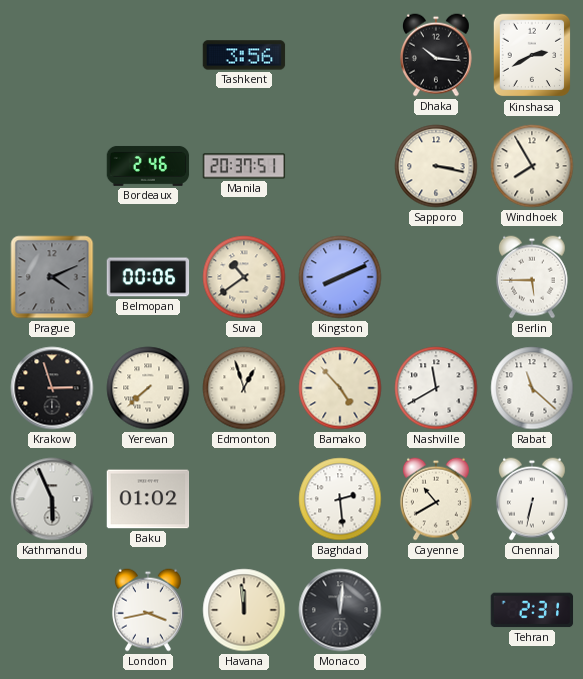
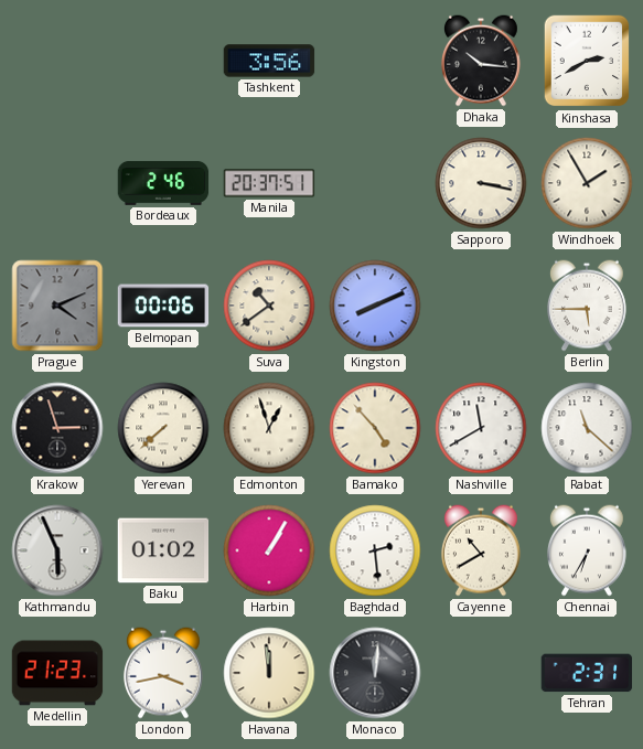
Windhoek: 7:55 -> 1:55 (587, 183)
Harbin: none -> 1:05 (269, 550)
Chennai: 6:32 -> 6:35 (587, 550)
Medellin: none -> 21:23 (57, 673)
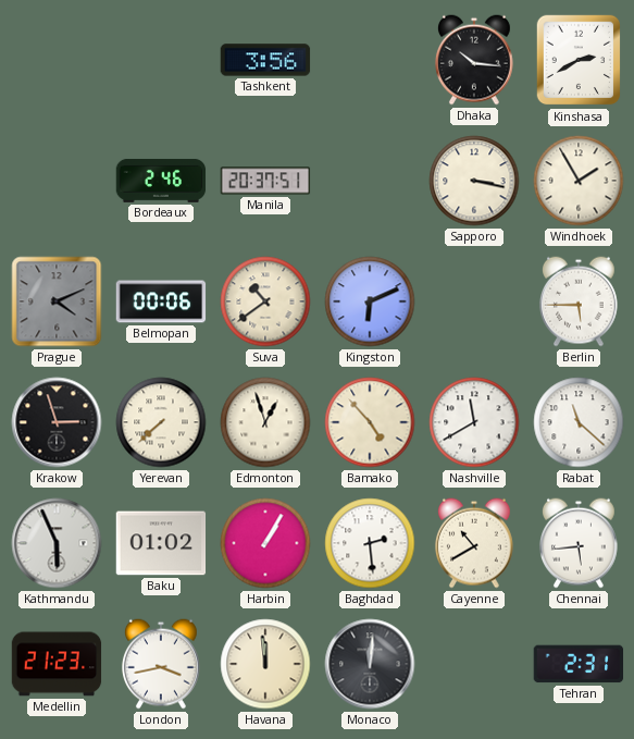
Kingston: 8:11 -> 6:11 (370, 301)
Chennai: 6:35 -> 5:44 (579, 543)
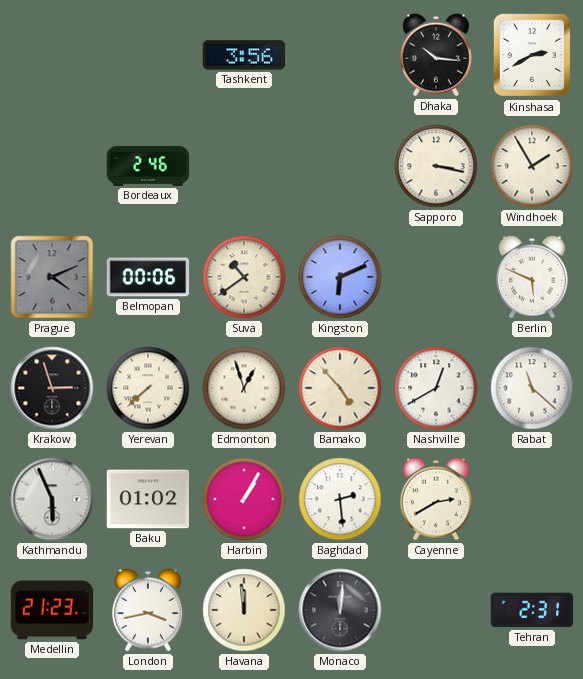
Manila: 20:37 -> none (265, 181)
Berlin: 5:45 -> 5:49 (532, 277)
Nashville: 11:40 -> 12:40 (436, 388)
Cayenne: 10:40 -> 2:40 (436, 499)
Chennai: 5:44 -> none (579, 543)
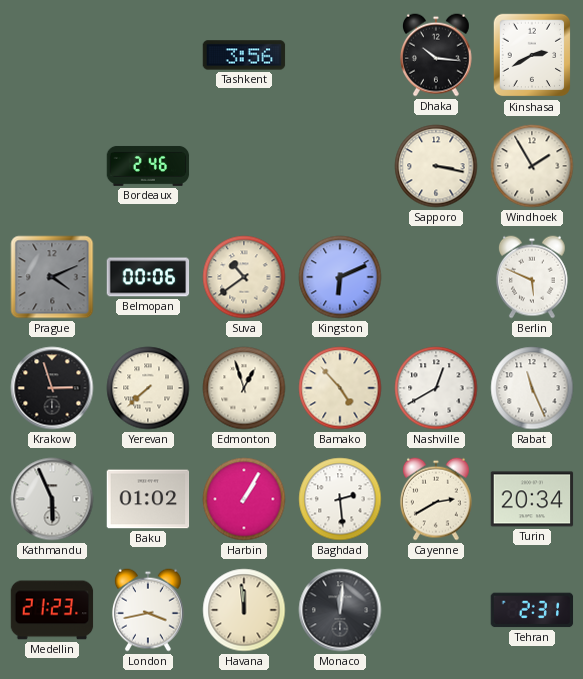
Rabat: 11:22 -> 11:26 (532, 388)
Turin: none -> 20:34 (532, 499)
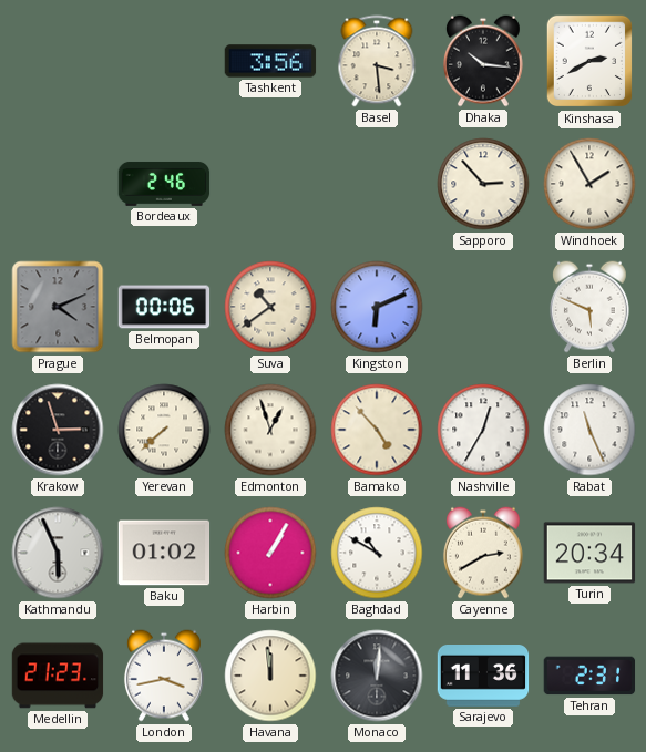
Basel: none -> 3:29 (377, 61)
Sapporo: 3:17 -> 2:53 (483, 184)
Nashville: 12:40 -> 12:35 (483, 430)
Baghdad: 2:29 -> 10:50 (377, 553)
Sarajevo: none -> 11:36 (483, 677)
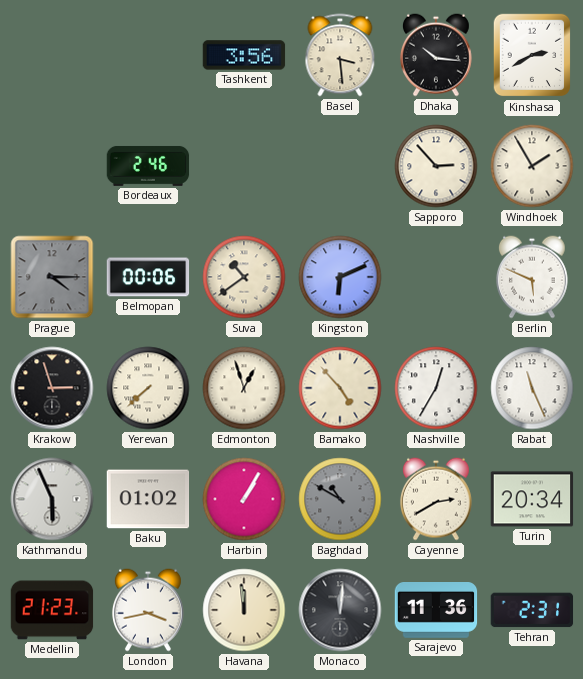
Prague: 4:11 -> 4:15 (52, 277)
Baghdad dial: white -> grey (340, 499)
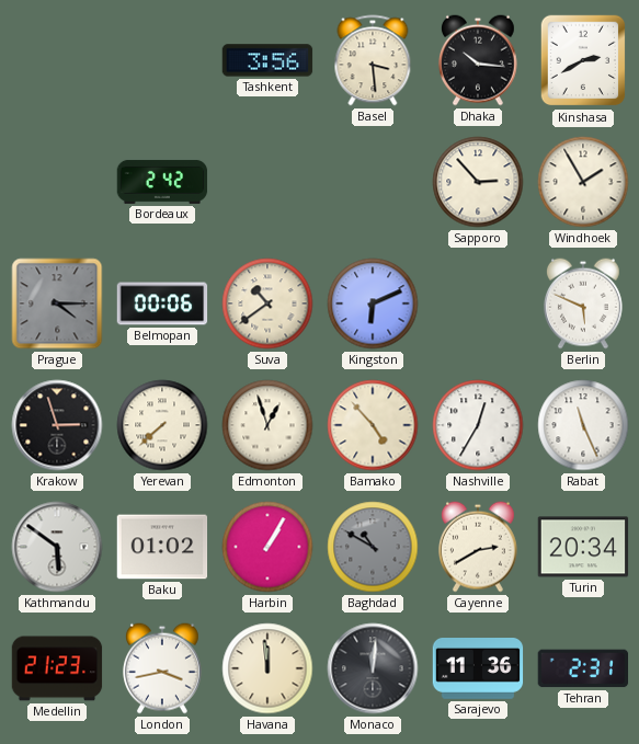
Bordeaux: 2:46 -> 2:42 (162, 182)
Kathmandu: 5:56 -> 5:51 (57, 547)
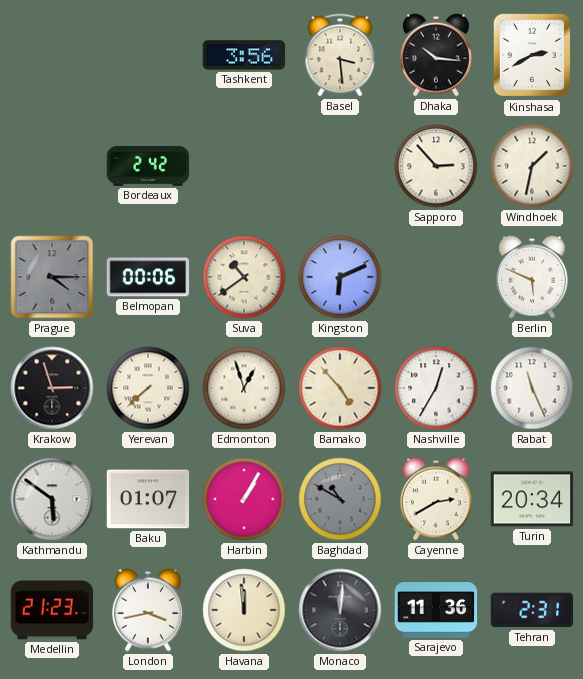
Windhoek: 1:55 -> 1:32 (532, 166)
Baku: 01:02 -> 01:07 (148, 499)
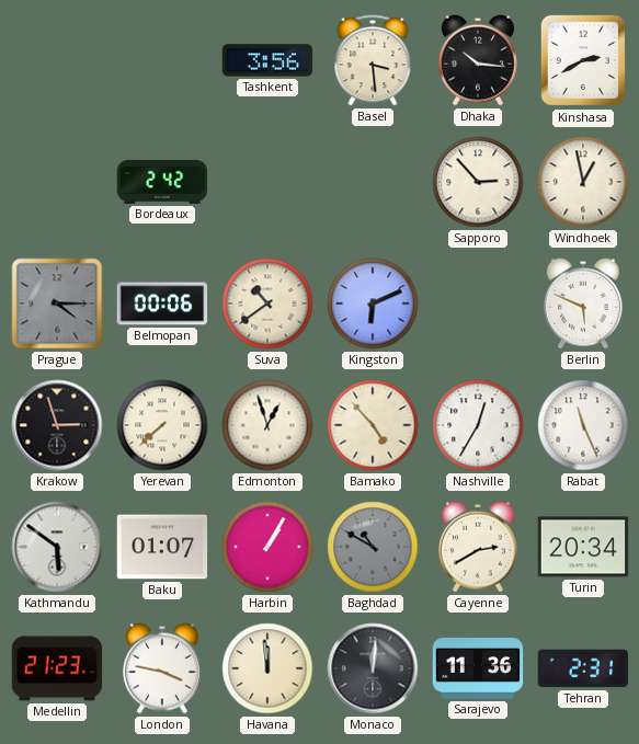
Windhoek: 1:32 -> 12:58 (583, 182)
London: 3:43 -> 3:47 (162, 668)
